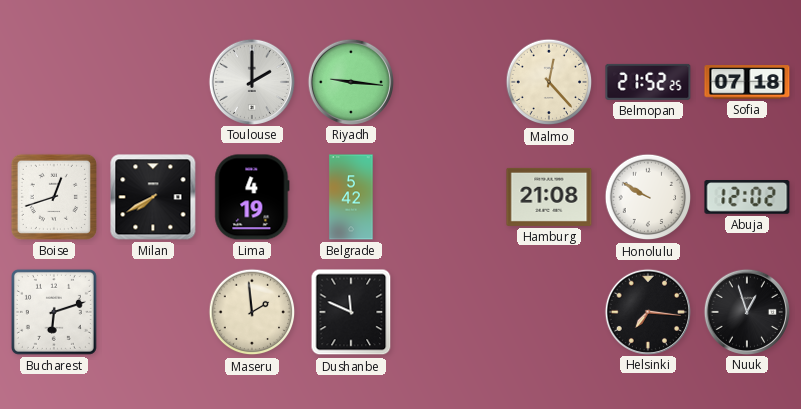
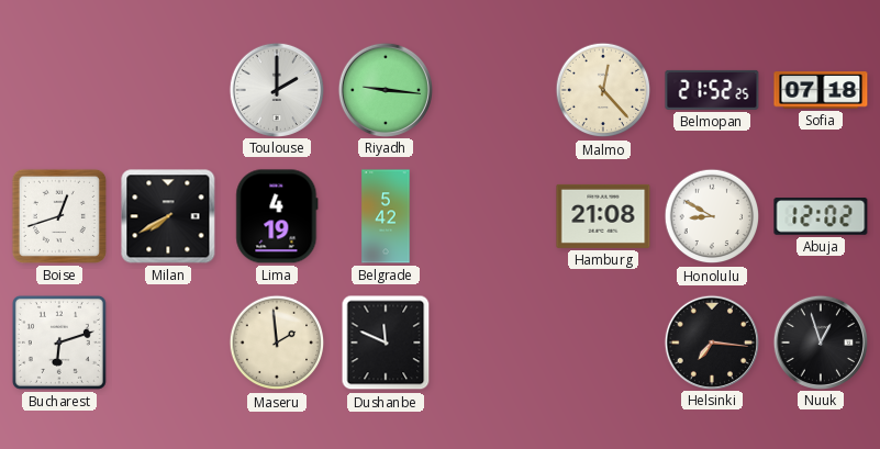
Honolulu: 9:50 -> 8:50 (712, 216)
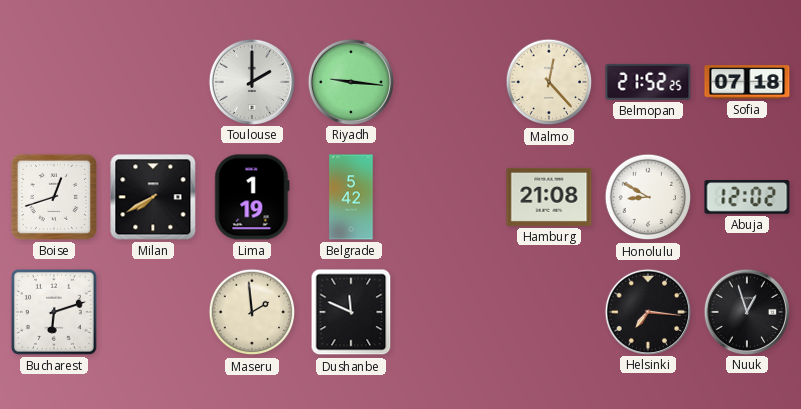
Lima: 4:19 -> 1:19 (252, 197)
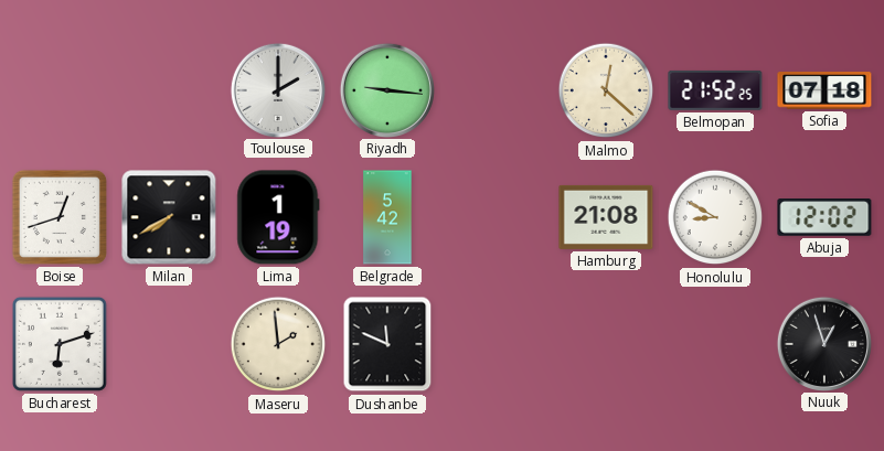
Malmo: 12:23 -> 12:22 (606, 90)
Helsinki: 7:16 -> none (647, 311)
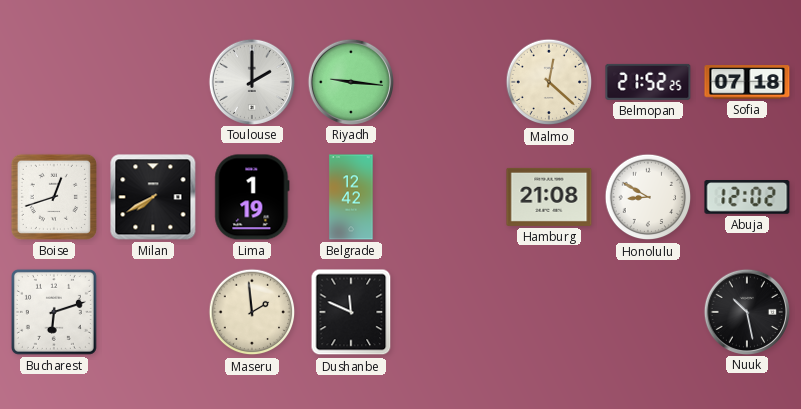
Belgrade: 5:42 -> 12:42 (351, 197)
Nuuk: 12:57 -> 10:28 (746, 311)
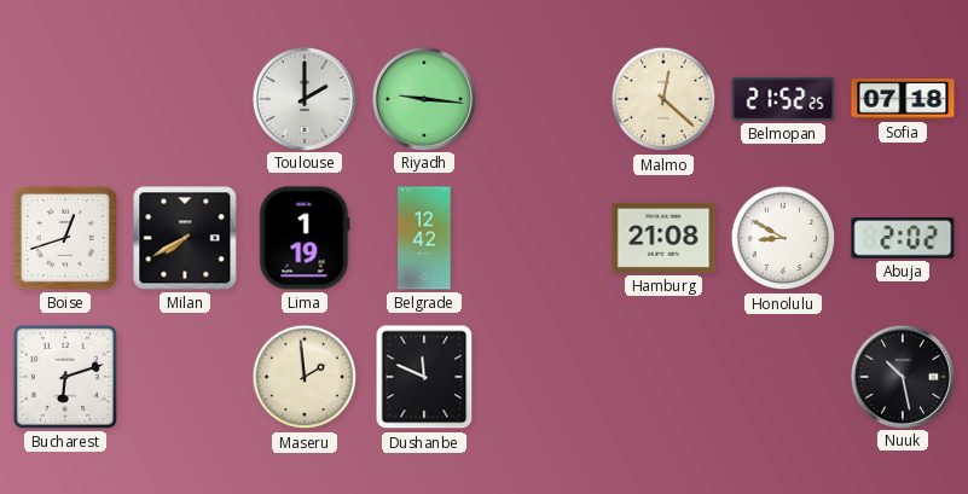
Abuja: 12:02 -> 2:02 (903, 238)
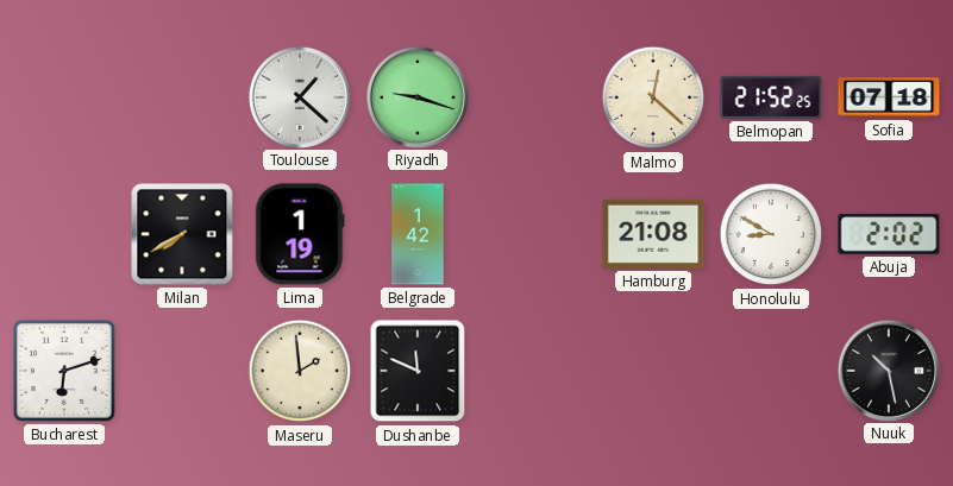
Toulouse: 2:00 -> 1:22 (299, 96)
Riyadh: 9:16 -> 9:18 (416, 96)
Boise: 12:42 -> none (65, 238)
Belgrade: 12:42 -> 1:42 (418, 234)
